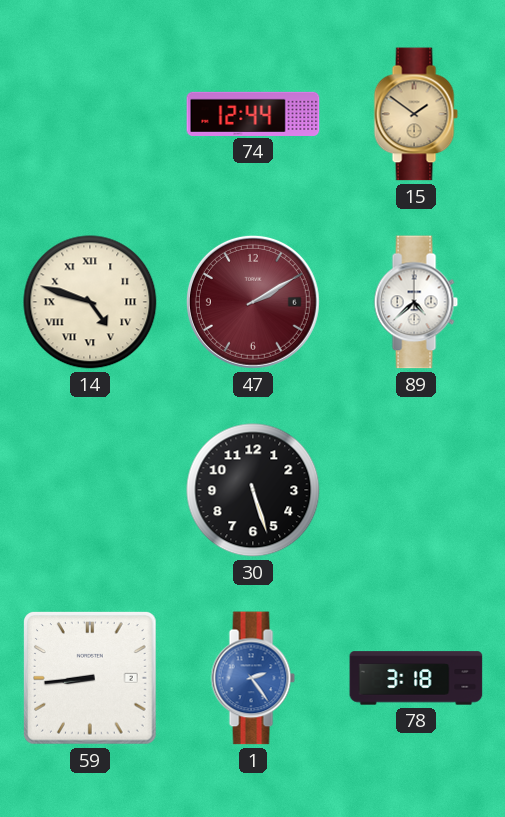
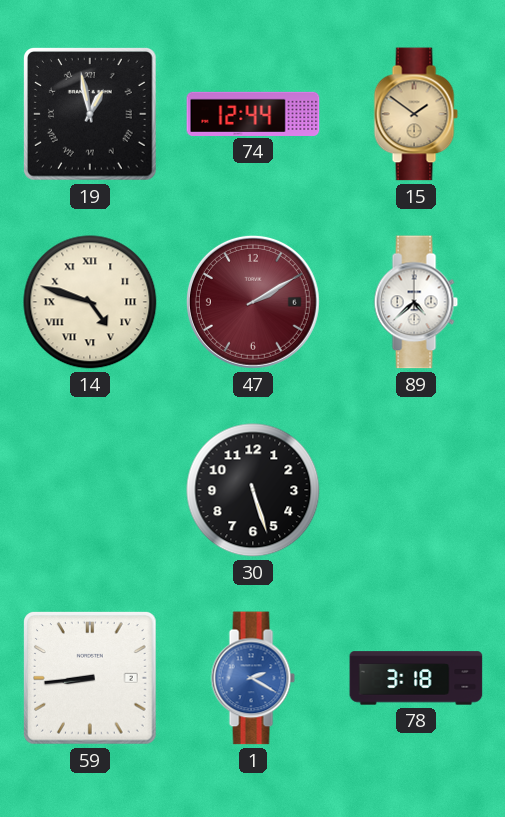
19: none -> 12:58 (91, 115)
1: 2:24 -> 2:20 (253, 678)
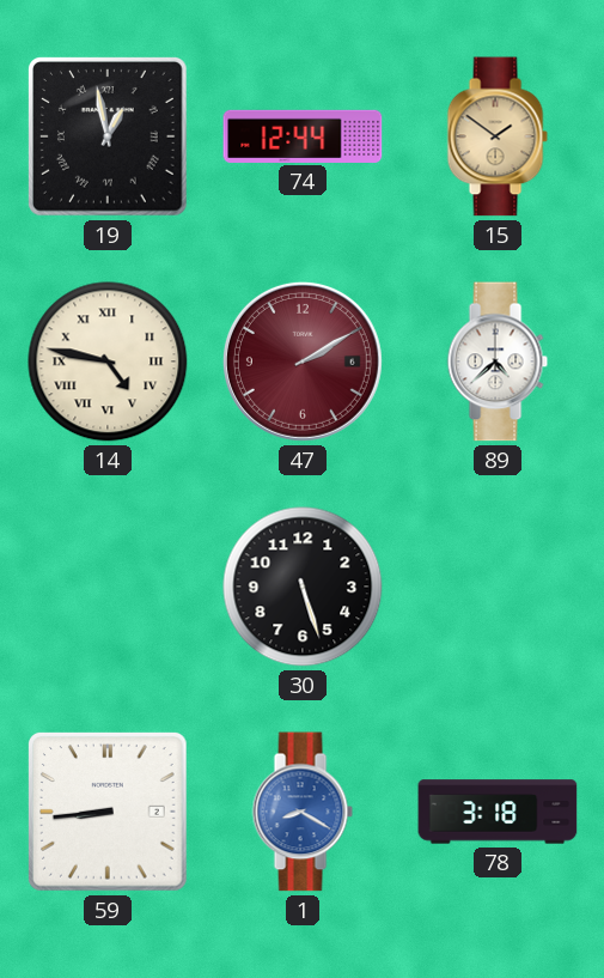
14: 4:48 -> 4:47 (108, 362)
1: 2:20 -> 8:20 (303, 812)
